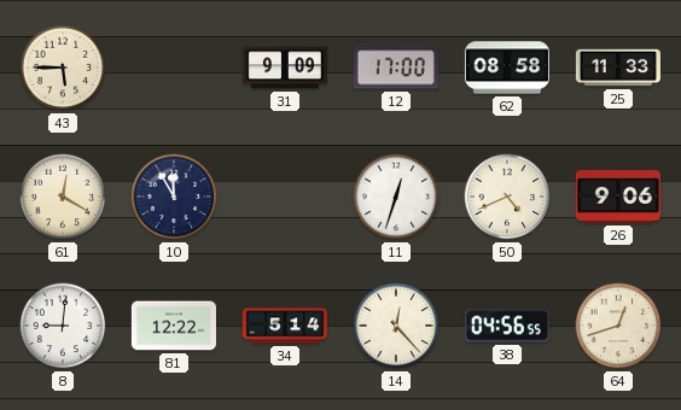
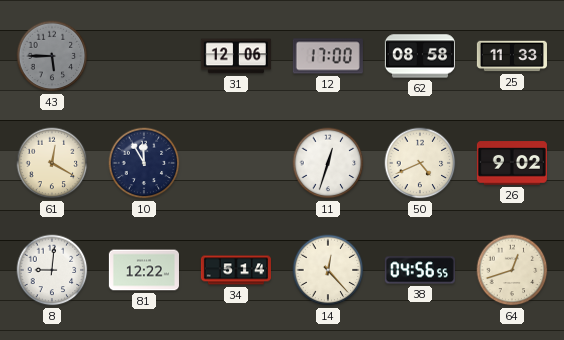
43 dial: cream -> grey (52, 56)
31: 9:09 -> 12:06 (236, 56)
26: 9:06 -> 9:02 (512, 163)
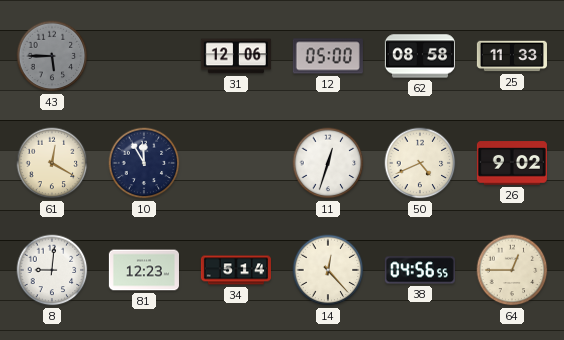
12: 17:00 -> 05:00 (328, 56)
81: 12:22 -> 12:23 (144, 270)
64: 12:42 -> 12:45 (512, 270)
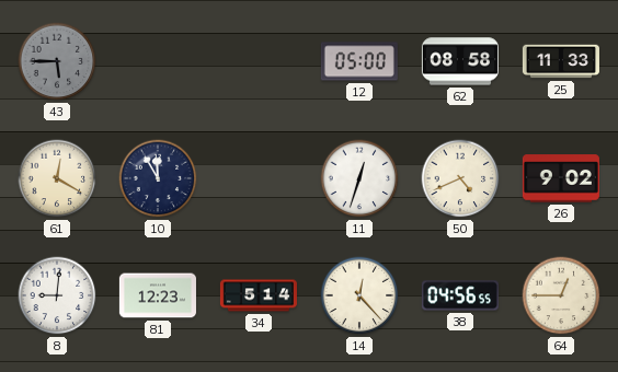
31: 12:06 -> none (236, 56)
